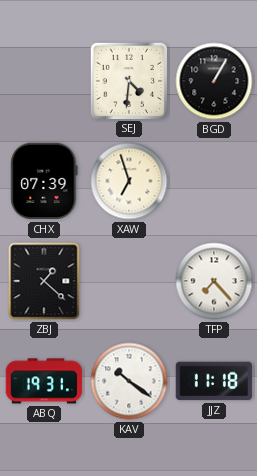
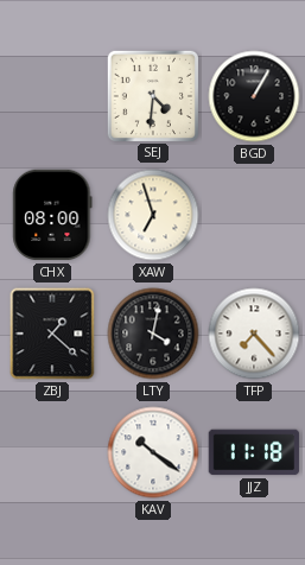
CHX: 07:39 -> 08:00 (52, 215)
LTY: none -> 4:02 (153, 334)
ABQ: 19:31 -> none (44, 381)
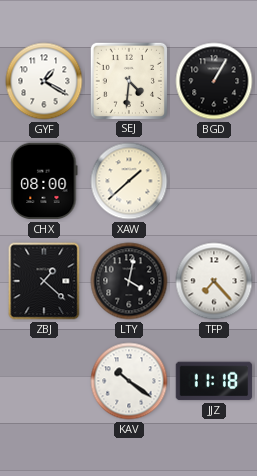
GYF: none -> 1:20 (44, 81)
XAW: 6:57 -> 1:38 (129, 181)
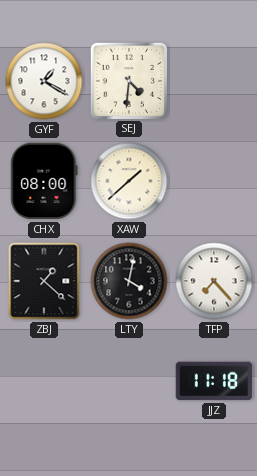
BGD: 1:05 -> none (214, 81)
KAV: 10:21 -> none (129, 381)
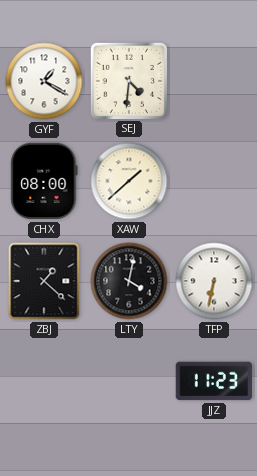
TFP: 7:23 -> 6:32 (214, 281)
JJZ: 11:18 -> 11:23 (214, 381)
